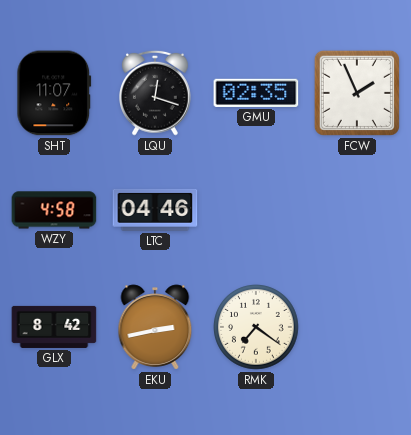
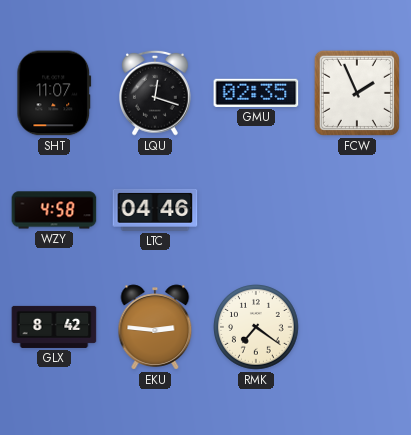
EKU: 2:43 -> 2:46 (155, 327)
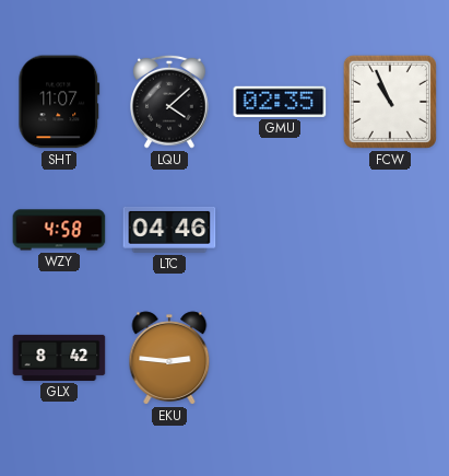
LQU: 12:18 -> 4:08 (170, 102)
FCW: 1:56 -> 10:56 (390, 102)
RMK: 7:21 -> none (257, 328)
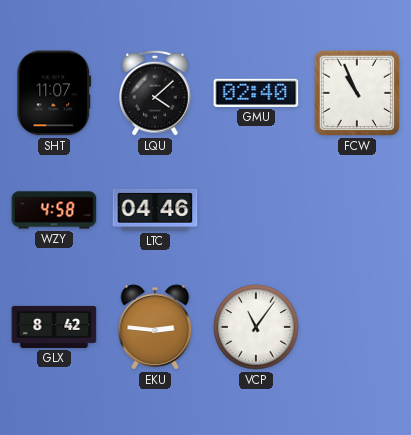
GMU: 02:35 -> 02:40 (256, 93)
VCP: none -> 11:06 (257, 328)
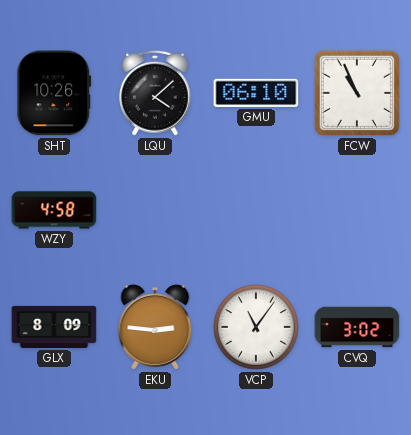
SHT: 11:07 -> 10:26 (54, 93)
GMU: 02:40 -> 06:10 (256, 93)
LTC: 04:46 -> none (155, 210)
GLX: 8:42 -> 8:09 (54, 327)
CVQ: none -> 3:02 (357, 327)
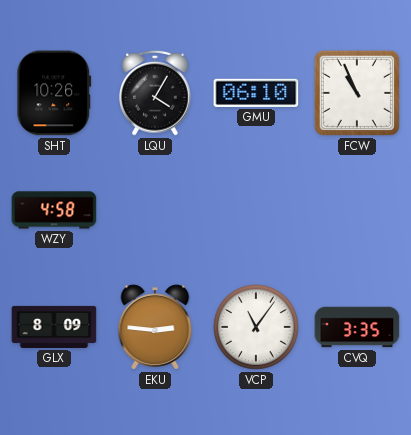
LQU: 4:08 -> 4:05 (156, 93)
CVQ: 3:02 -> 3:35 (357, 327)
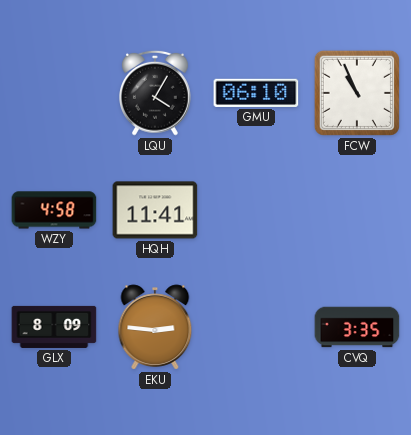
SHT: 10:26 -> none (54, 93)
HQH: none -> 11:41 (155, 210)
VCP: 11:06 -> none (257, 328)
